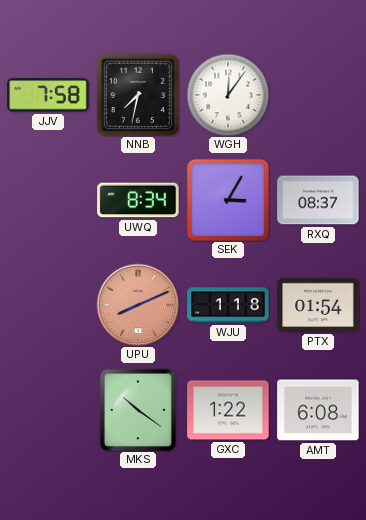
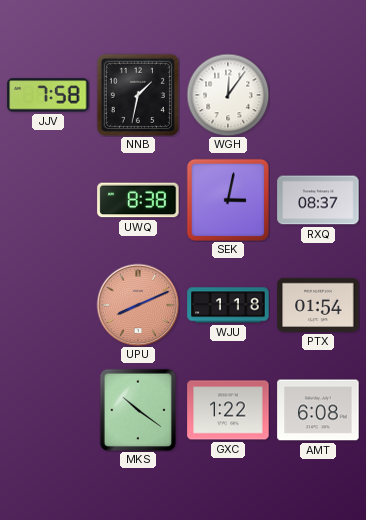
NNB: 7:32 -> 1:32 (138, 95)
UWQ: 8:34 -> 8:38 (138, 200)
SEK: 3:05 -> 3:02 (228, 200)
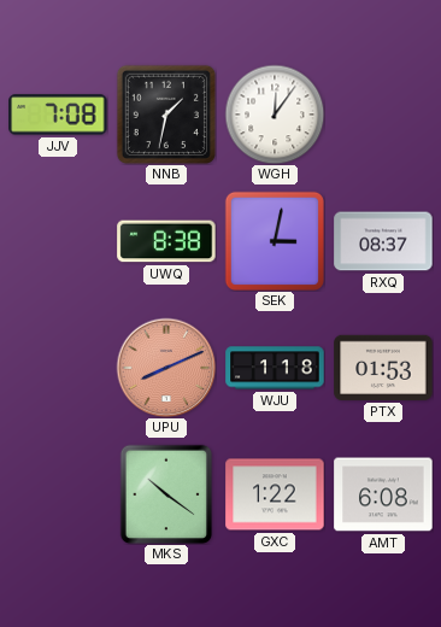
JJV: 7:58 -> 7:08 (58, 115)
PTX: 01:54 -> 01:53 (383, 368)
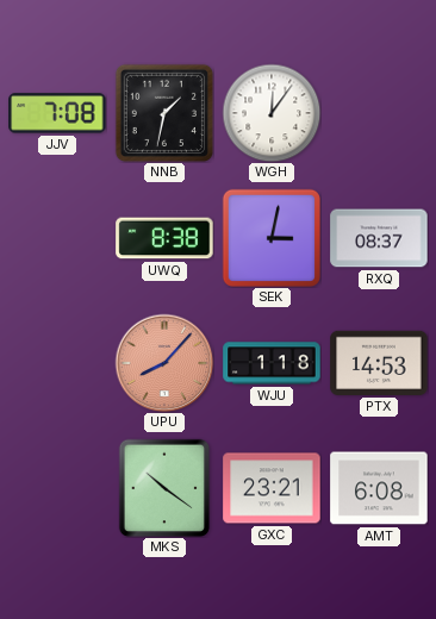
UPU: 8:11 -> 8:07 (164, 363)
PTX: 01:53 -> 14:53 (379, 363)
GXC: 1:22 -> 23:21 (272, 488)
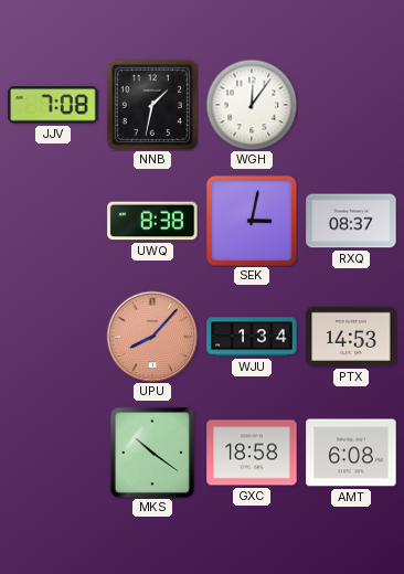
WJU: 1:18 -> 1:34 (252, 337)
GXC: 23:21 -> 18:58 (252, 453)
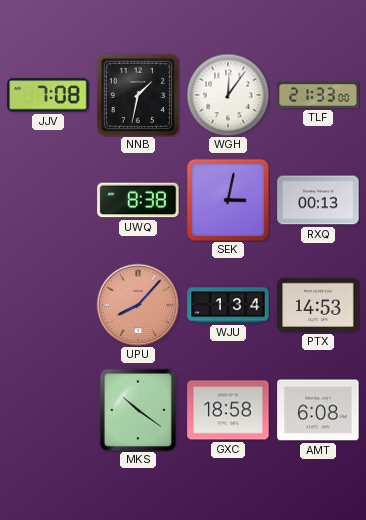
TLF: none -> 21:33 (318, 95)
RXQ: 08:37 -> 00:13 (318, 200)
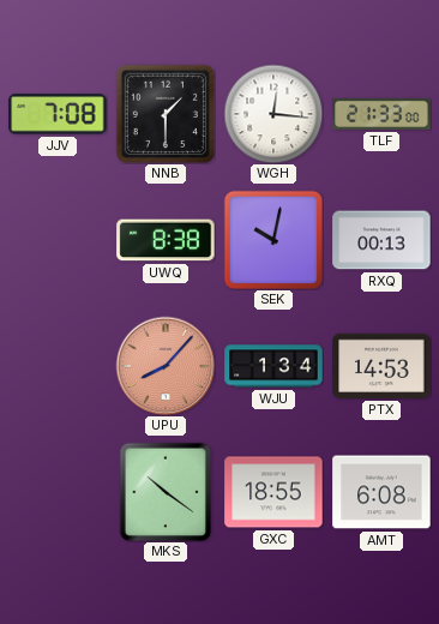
NNB: 1:32 -> 1:30 (166, 114)
WGH: 12:06 -> 12:16 (273, 114)
SEK: 3:02 -> 10:02 (273, 240)
GXC: 18:58 -> 18:55 (273, 492)
